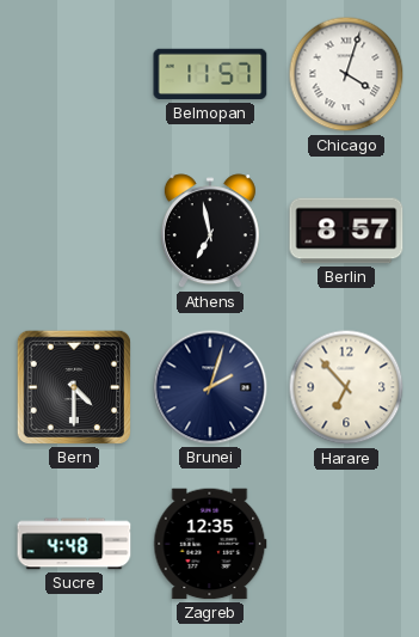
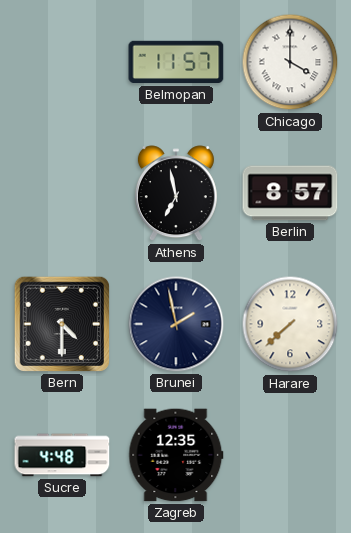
Chicago: 4:03 -> 4:00 (290, 62)
Brunei: 2:03 -> 1:58 (176, 324)
Harare: 6:53 -> 7:38 (290, 324)
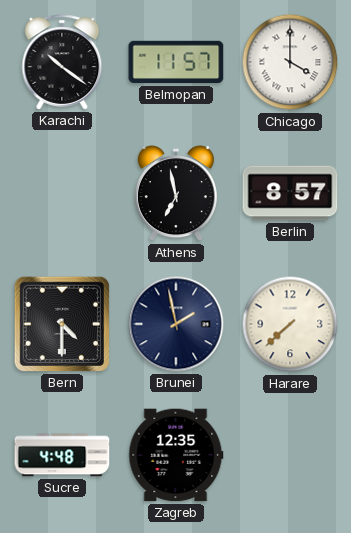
Karachi: none -> 10:21 (62, 62)
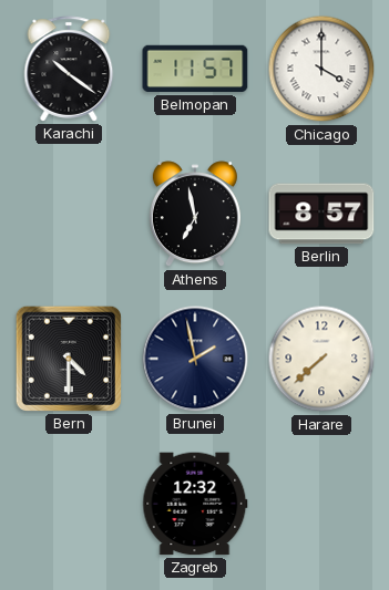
Sucre: 4:48 -> none (62, 455)
Zagreb: 12:35 -> 12:32 (195, 504)
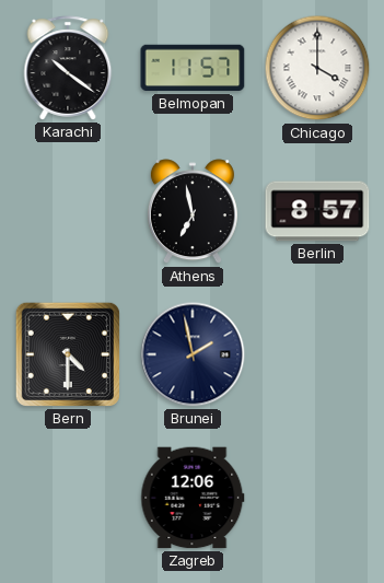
Harare: 7:38 -> none (321, 359)
Zagreb: 12:32 -> 12:06 (193, 498)
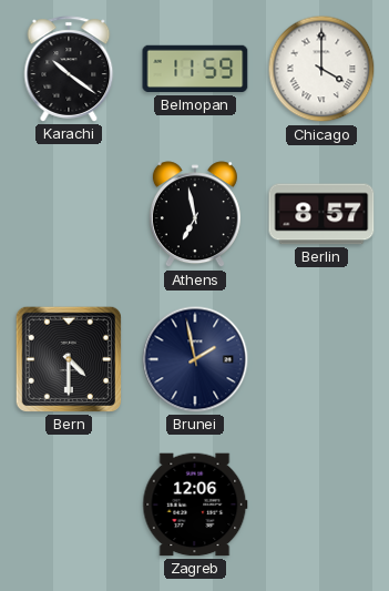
Belmopan: 11:57 -> 11:59 (195, 69)
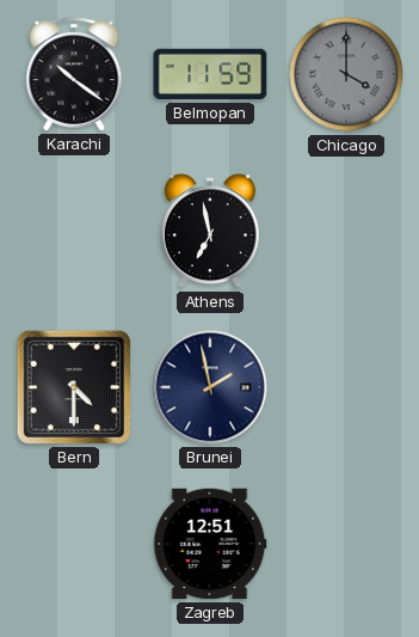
Chicago dial: white -> grey (346, 74)
Berlin: 8:57 -> none (321, 214)
Zagreb: 12:06 -> 12:51 (210, 544)
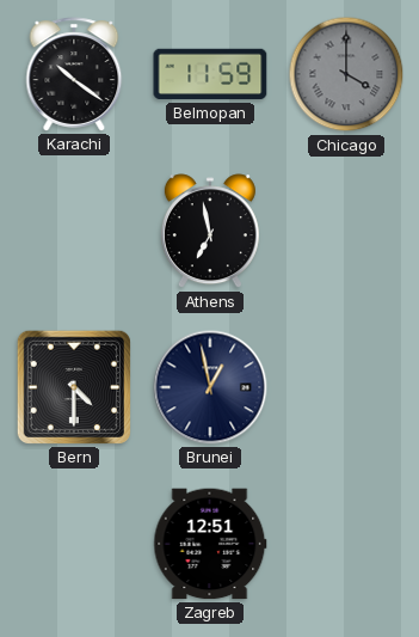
Brunei: 1:58 -> 12:58 (210, 387)
